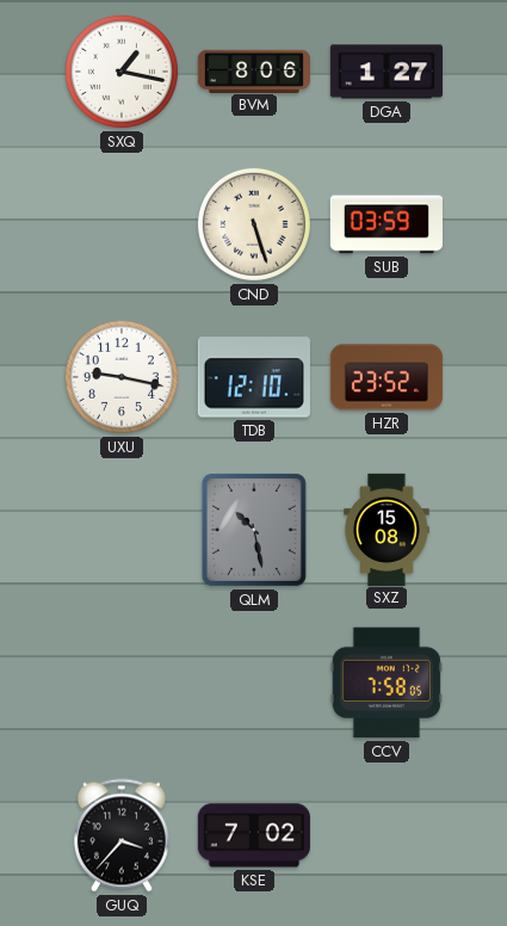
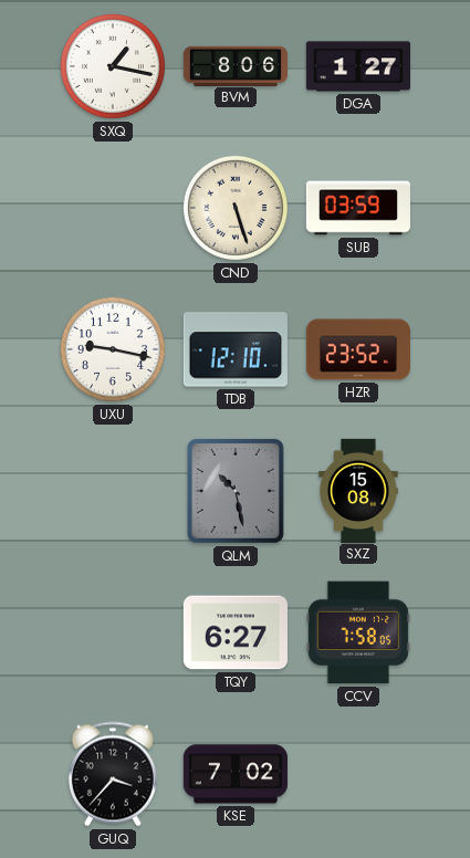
TQY: none -> 6:27 (236, 632)
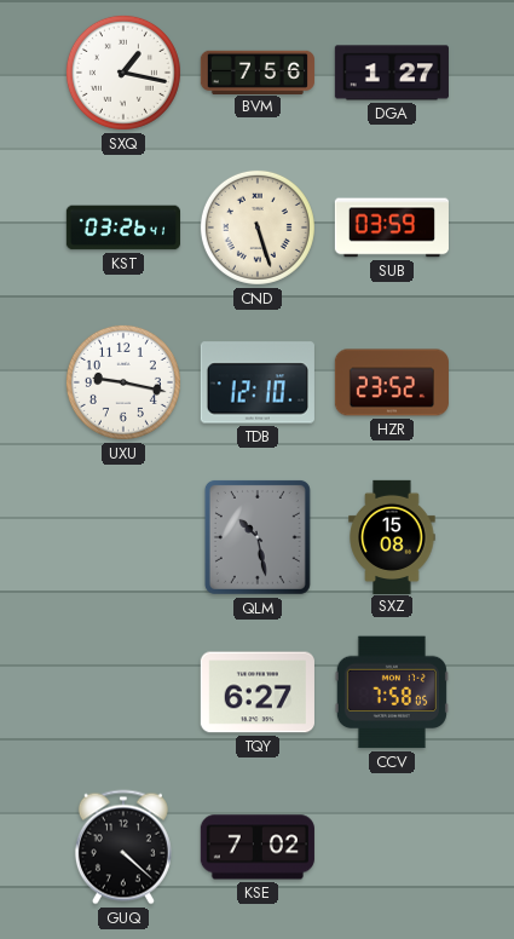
BVM: 8:06 -> 7:56 (258, 71)
KST: none -> 03:26 (122, 227)
GUQ: 3:37 -> 4:22 (123, 847)
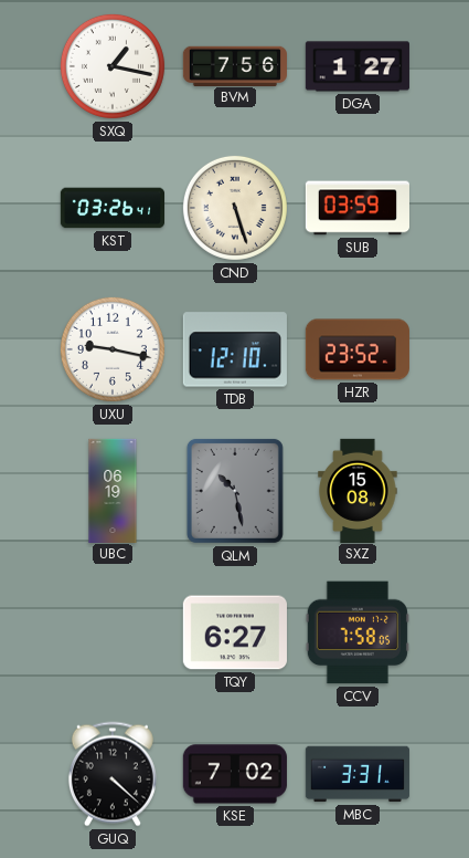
UBC: none -> 06:19 (113, 490)
MBC: none -> 3:31 (358, 774)
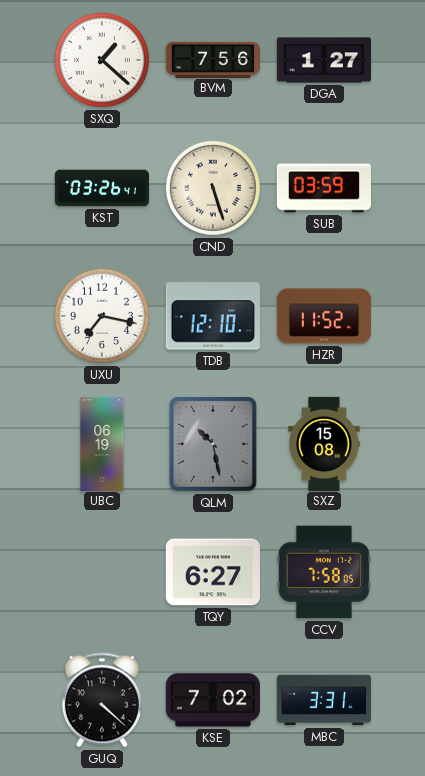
SXQ: 1:17 -> 1:22 (102, 60)
UXU: 9:17 -> 7:17 (102, 316)
HZR: 23:52 -> 11:52 (324, 316)
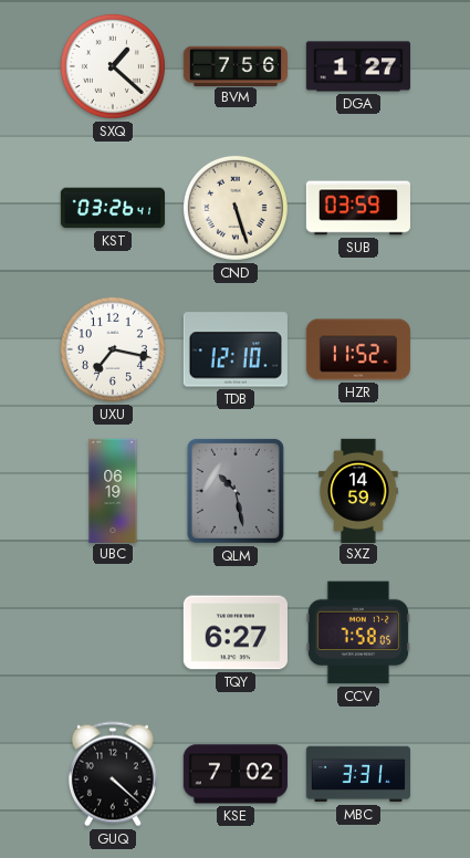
SXZ: 15:08 -> 14:59 (358, 490)
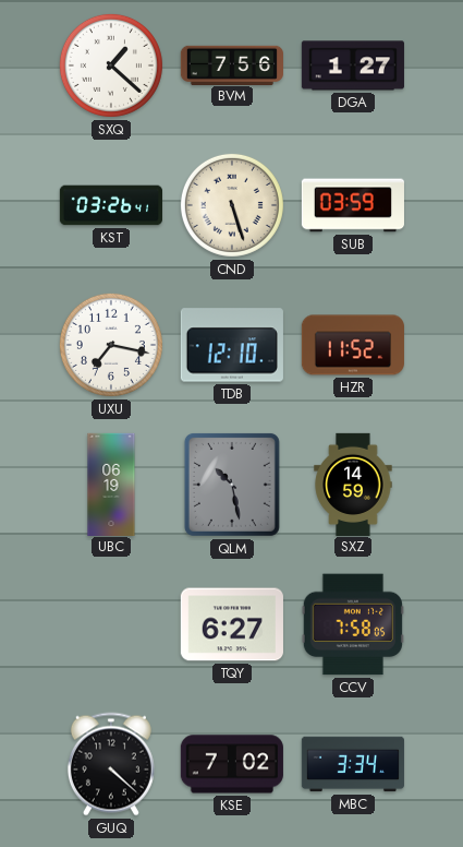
MBC: 3:31 -> 3:34 (353, 764)
